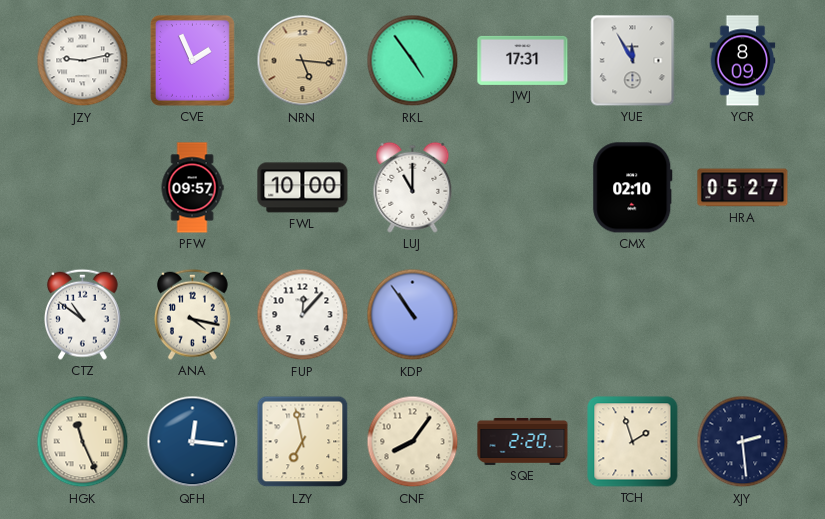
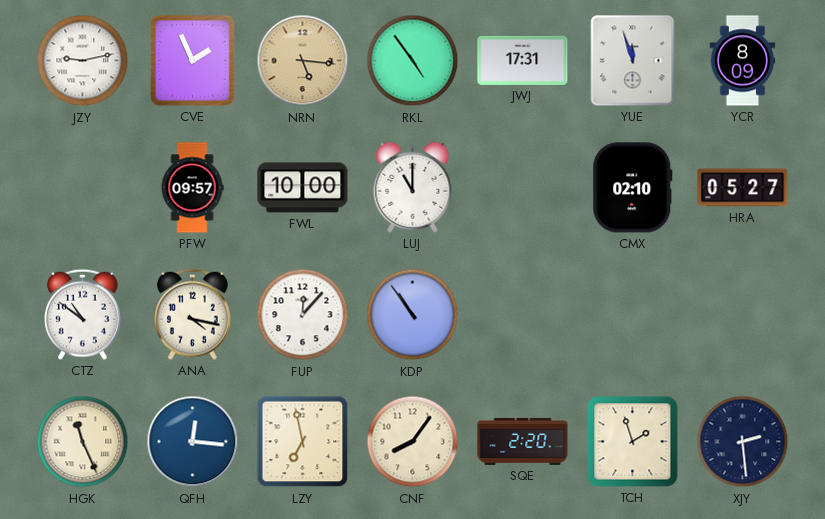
YUE: 11:55 -> 11:57 (633, 61)
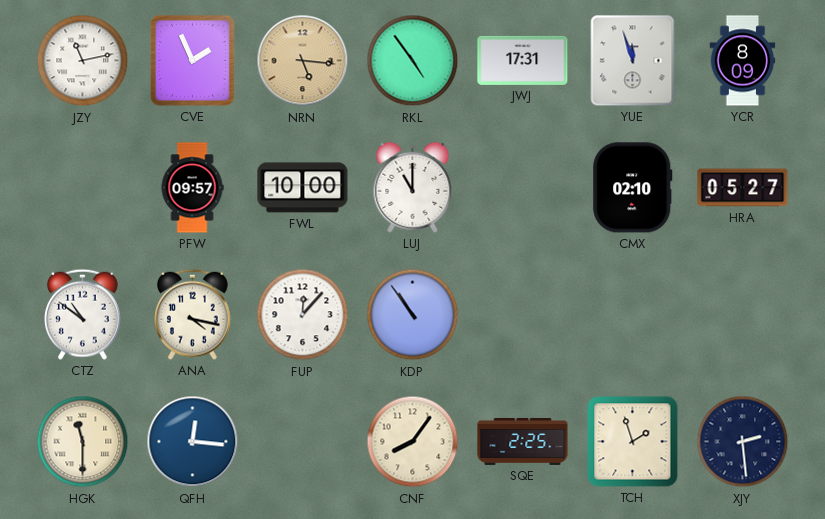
JZY: 9:13 -> 11:13 (83, 61)
HGK: 11:26 -> 11:30 (83, 442)
LZY: 6:58 -> none (303, 442)
SQE: 2:20 -> 2:25 (523, 441)
